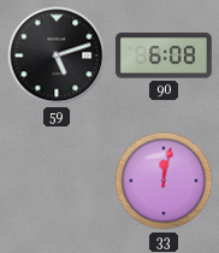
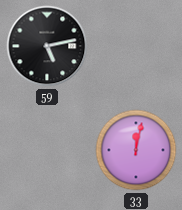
59: 5:12 -> 5:13 (47, 46)
90: 6:08 -> none (164, 55)
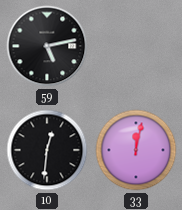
10: none -> 12:31 (47, 150)
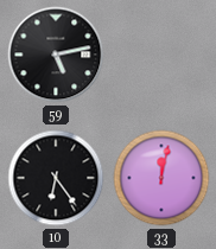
10: 12:31 -> 6:24 (56, 178)
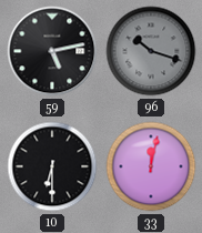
96: none -> 10:18 (151, 51)
10: 6:24 -> 6:30 (52, 166)
